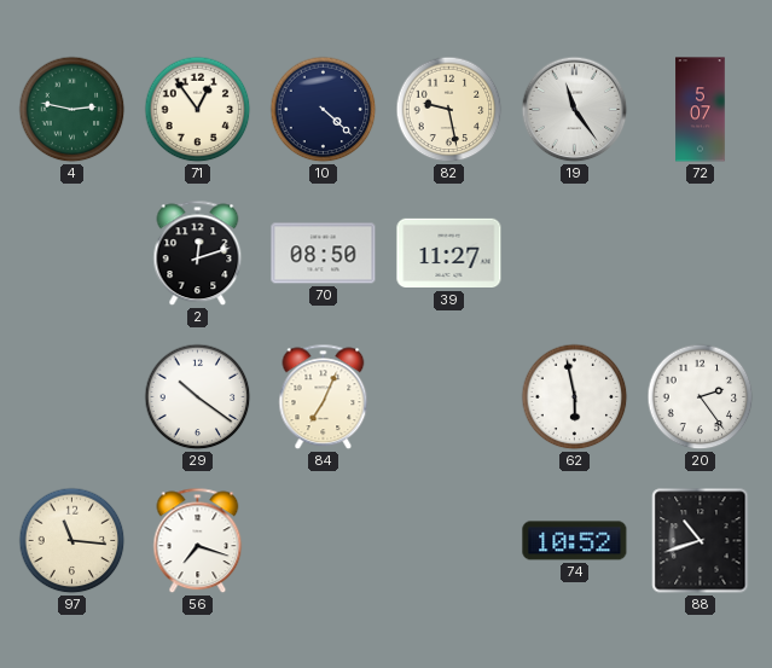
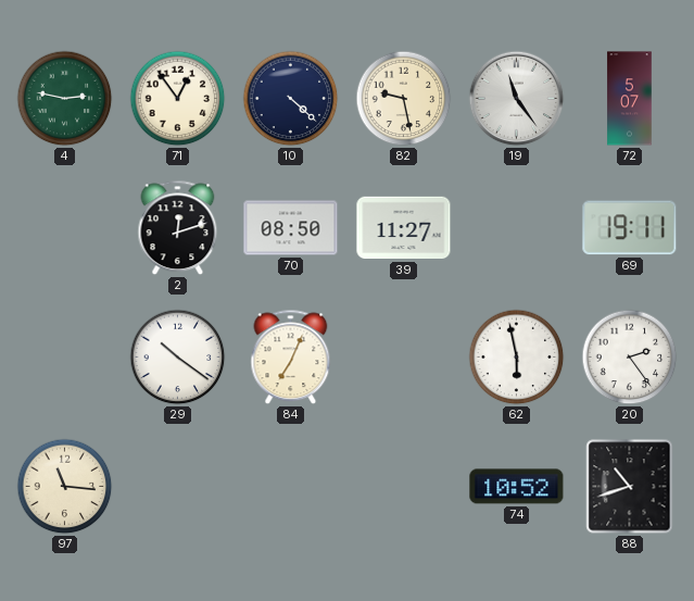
69: none -> 19:11 (630, 228)
56: 7:18 -> none (198, 541)
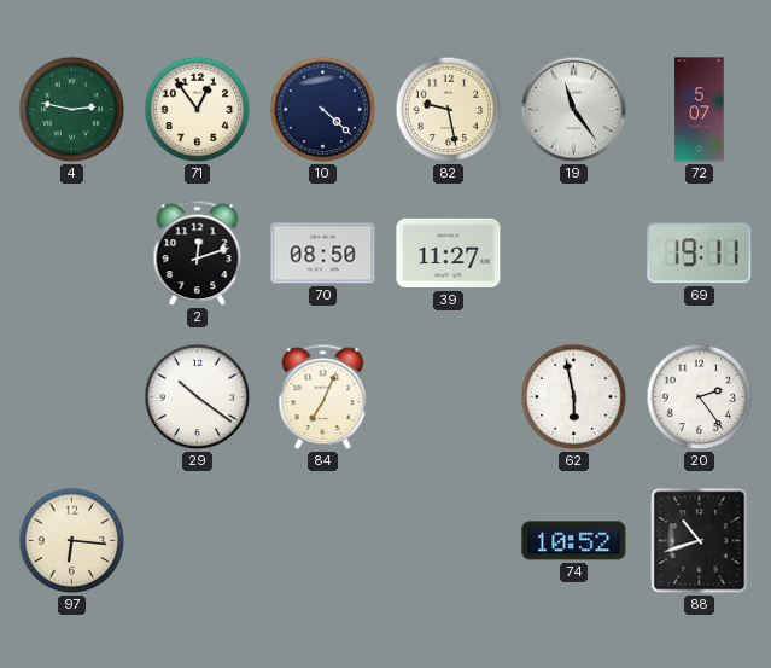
97: 11:16 -> 6:16 (72, 541)
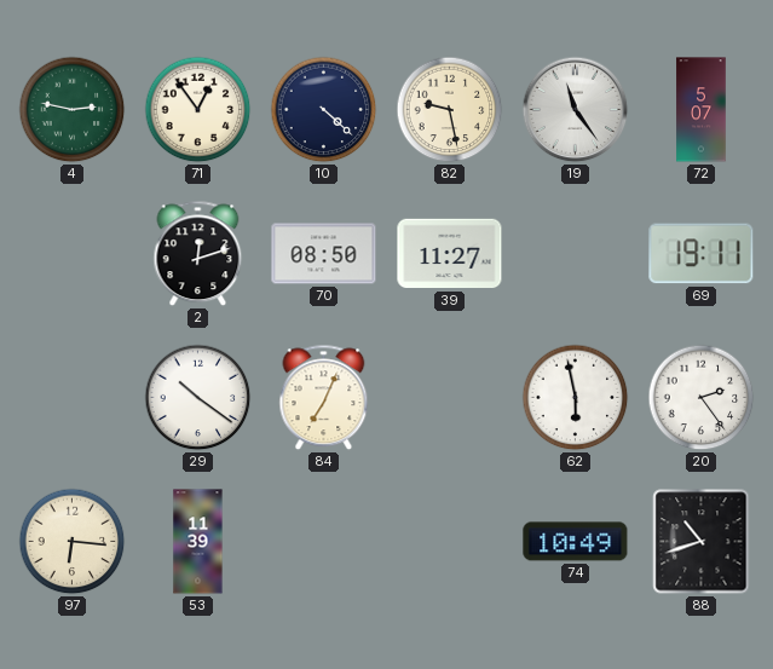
53: none -> 11:39 (198, 542)
74: 10:52 -> 10:49 (576, 542)
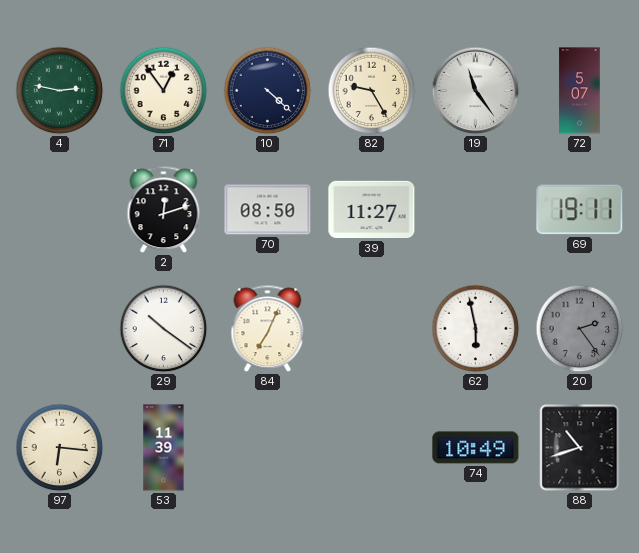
82: 9:28 -> 9:25 (372, 91)
20 dial: white -> grey (580, 329)
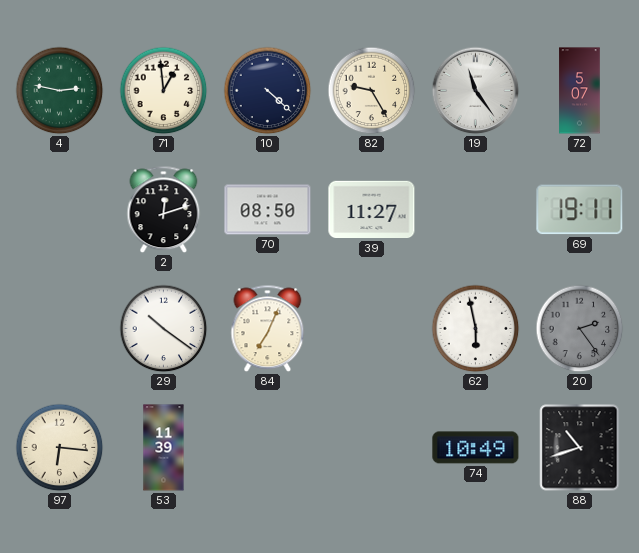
71: 12:54 -> 12:59 (164, 91)
